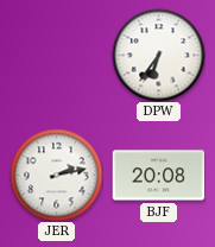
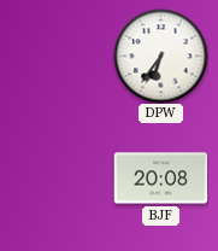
JER: 2:13 -> none (56, 175)
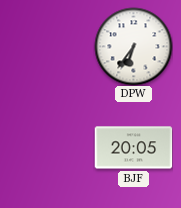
BJF: 20:08 -> 20:05 (133, 148)
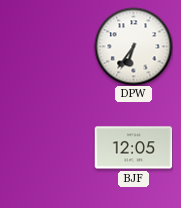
BJF: 20:05 -> 12:05 (133, 148)
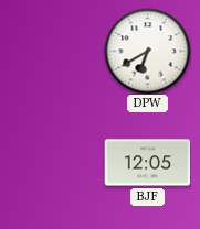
DPW: 6:36 -> 6:40 (147, 51)
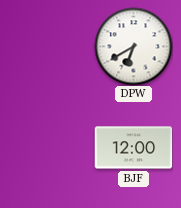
BJF: 12:05 -> 12:00 (133, 148)
